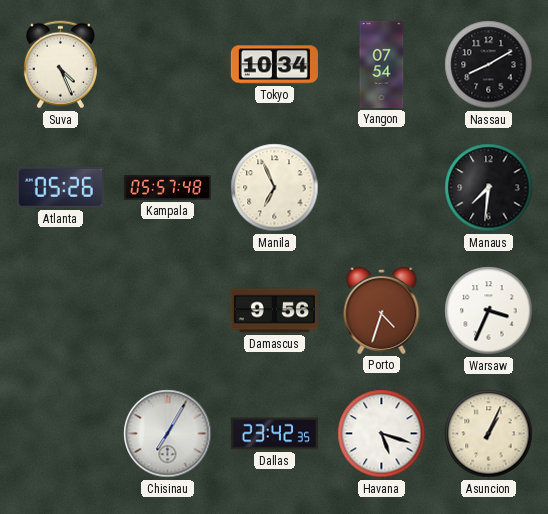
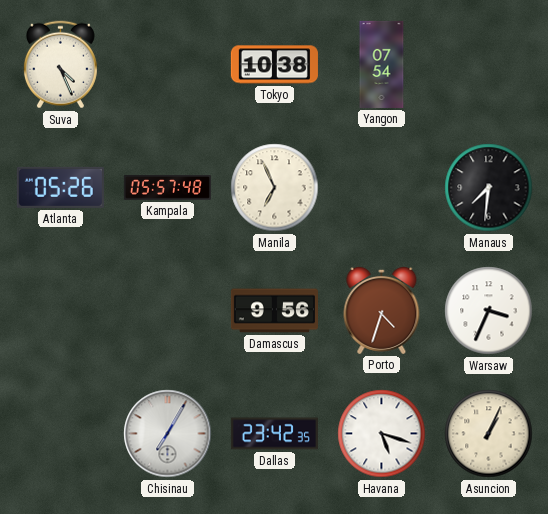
Tokyo: 10:34 -> 10:38 (274, 65)
Nassau: 8:10 -> none (489, 65)
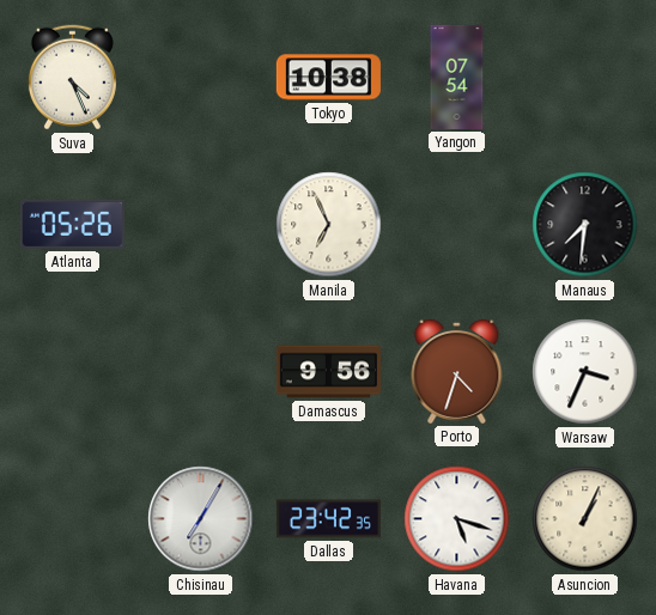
Kampala: 05:57 -> none (167, 188)
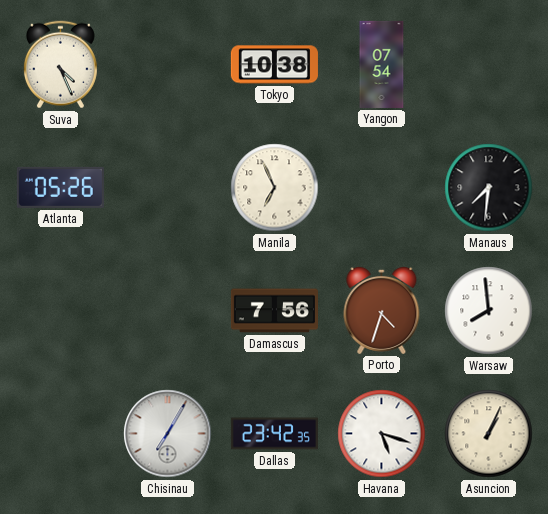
Damascus: 9:56 -> 7:56 (274, 311)
Warsaw: 3:34 -> 7:59 (489, 311)
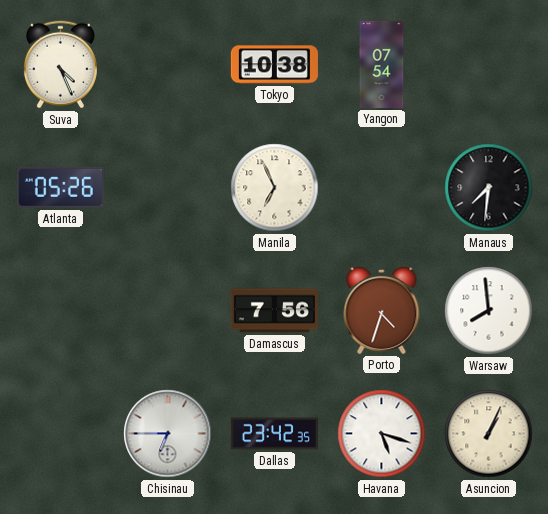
Chisinau: 7:05 -> 6:45 (168, 434)
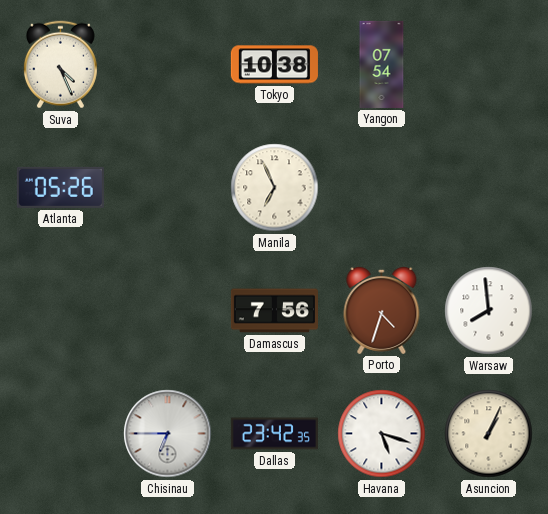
Manaus: 7:31 -> none (489, 188)
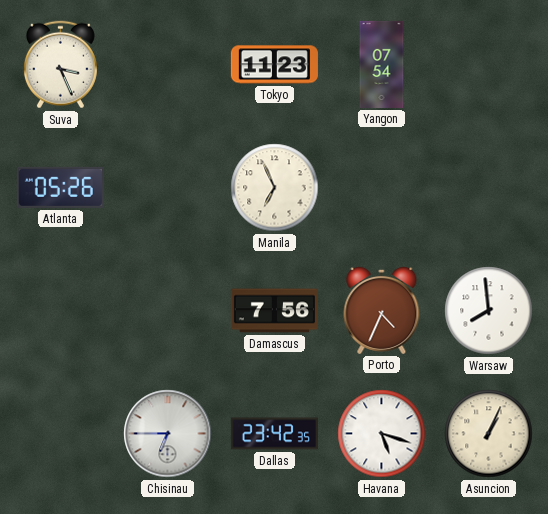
Suva: 4:26 -> 3:26 (60, 65)
Tokyo: 10:38 -> 11:23 (274, 65)
Porto: 4:33 -> 4:34 (382, 310)
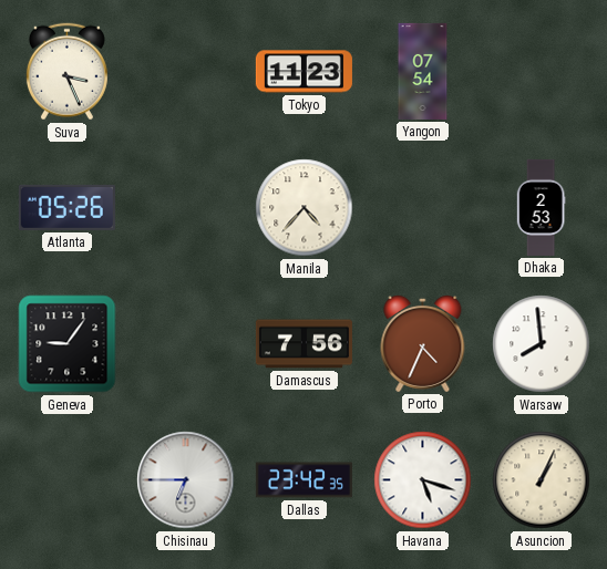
Manila: 6:56 -> 4:37 (305, 208)
Dhaka: none -> 2:53 (541, 207)
Geneva: none -> 9:06 (68, 344)
